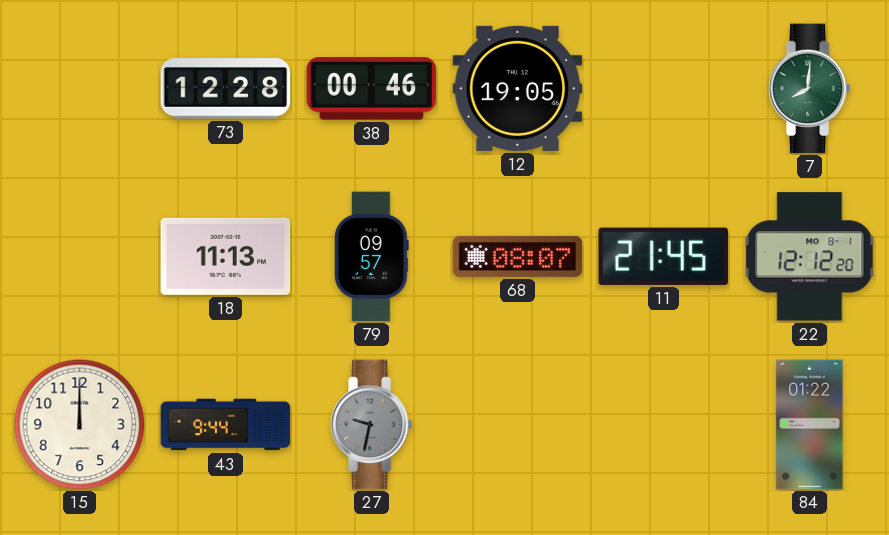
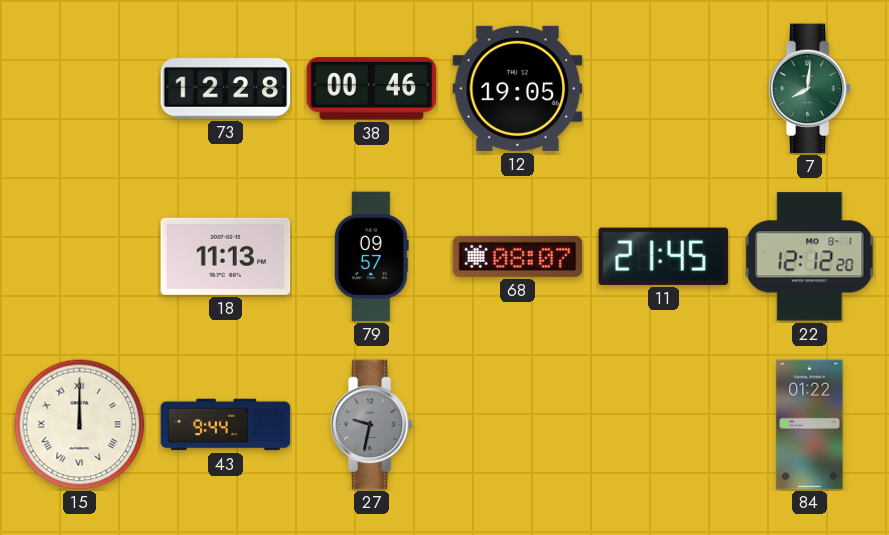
15 numerals: Arabic -> Roman (80, 425)
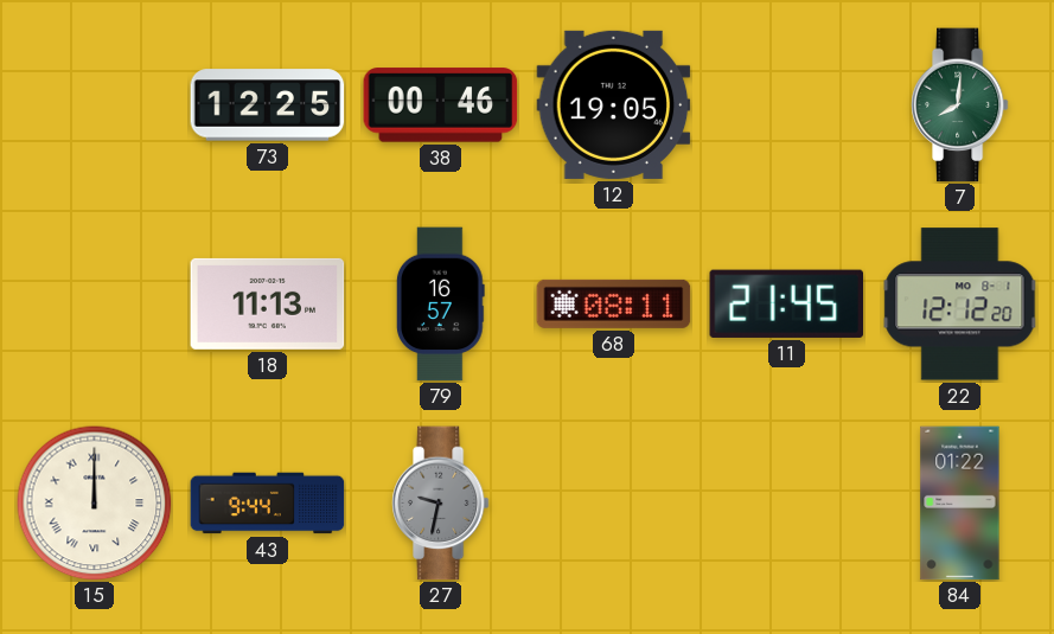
73: 12:28 -> 12:25 (268, 105)
79: 09:57 -> 16:57 (441, 305)
68: 08:07 -> 08:11 (614, 303)
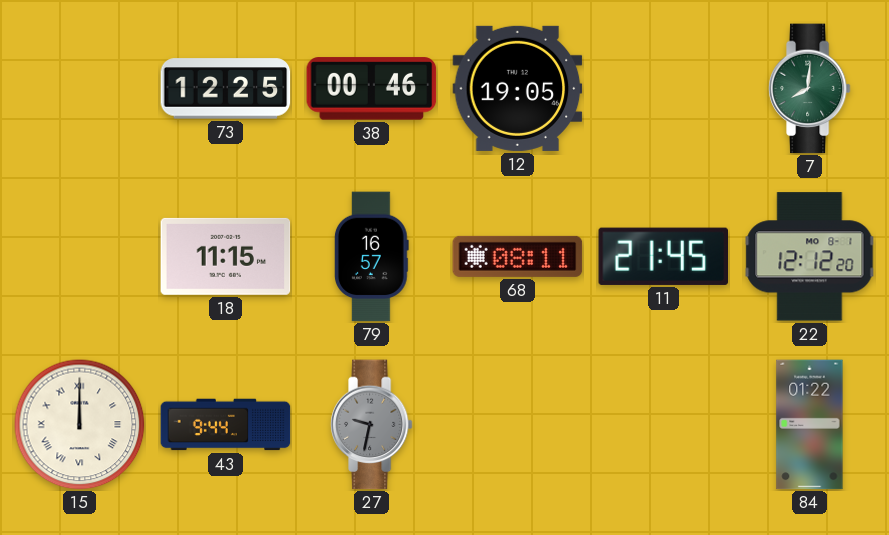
18: 11:13 -> 11:15 (226, 256)
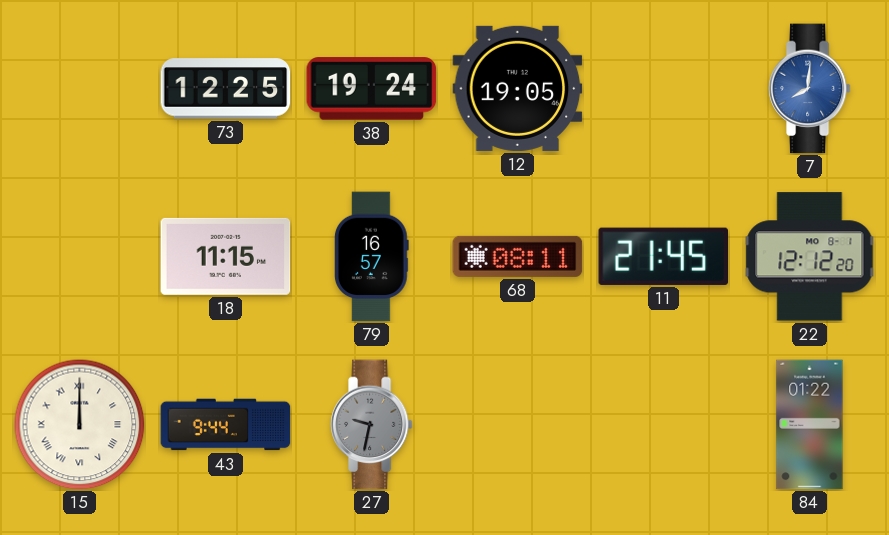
38: 00:46 -> 19:24 (372, 89)
7 dial: green -> blue (809, 89)
